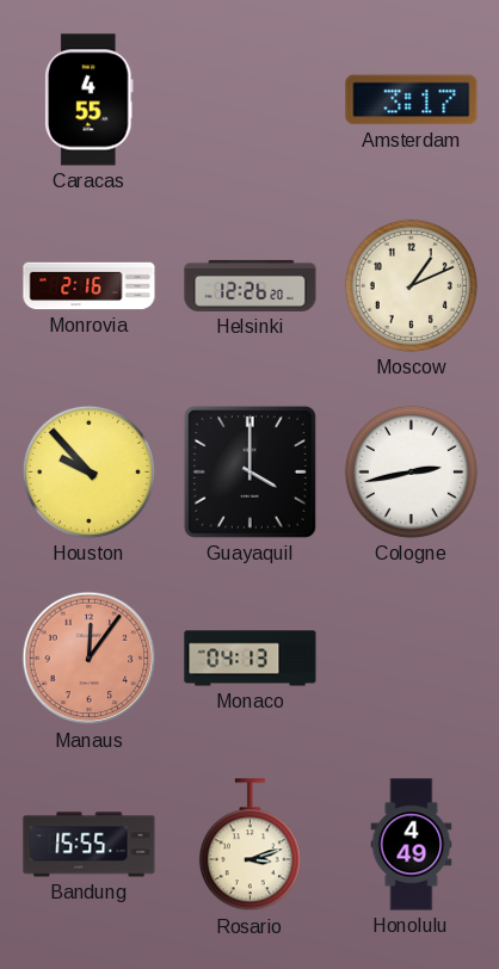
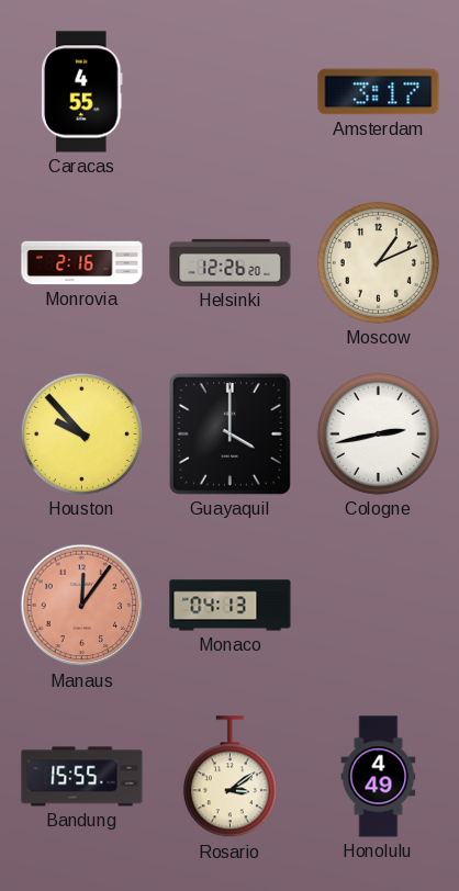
Rosario: 3:12 -> 3:09 (229, 777)
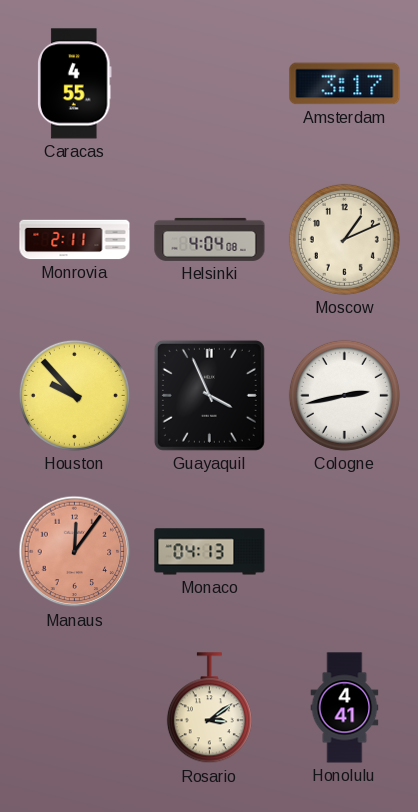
Monrovia: 2:16 -> 2:11 (75, 240)
Helsinki: 12:26 -> 4:04 (210, 239)
Guayaquil: 4:00 -> 3:56 (209, 395)
Bandung: 15:55 -> none (82, 777)
Honolulu: 4:49 -> 4:41 (345, 708)
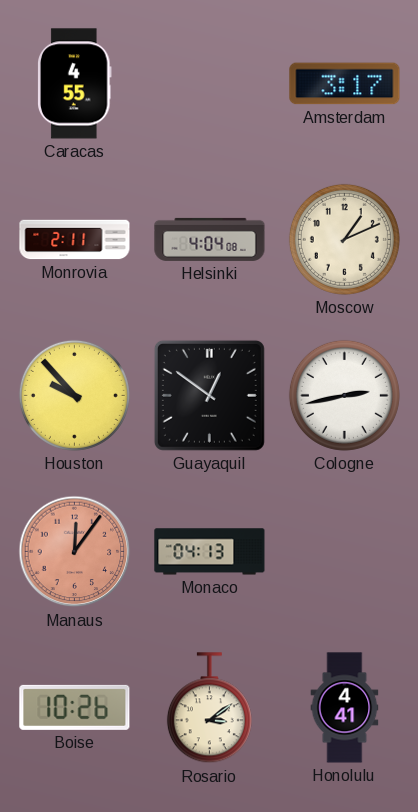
Guayaquil: 3:56 -> 12:51 (209, 395)
Boise: none -> 10:26 (75, 707)
